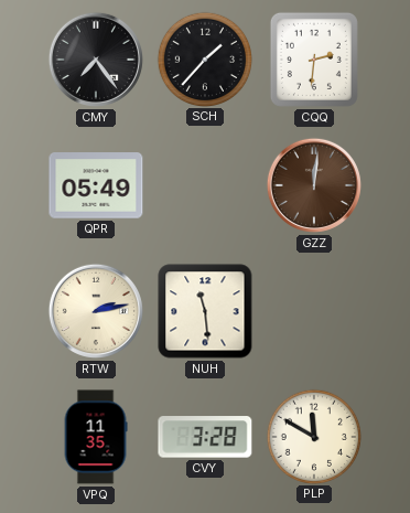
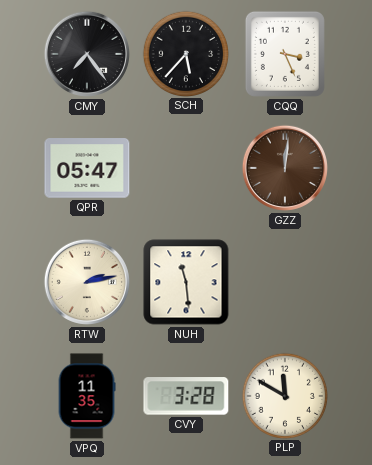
SCH: 1:37 -> 5:37 (185, 53)
CQQ: 2:31 -> 3:26 (285, 54)
QPR: 05:49 -> 05:47 (87, 168)
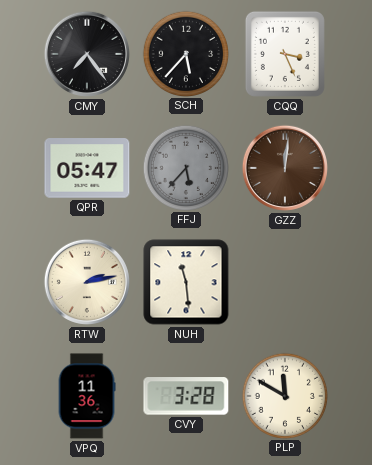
FFJ: none -> 5:37 (185, 167)
VPQ: 11:35 -> 11:36 (87, 396)
